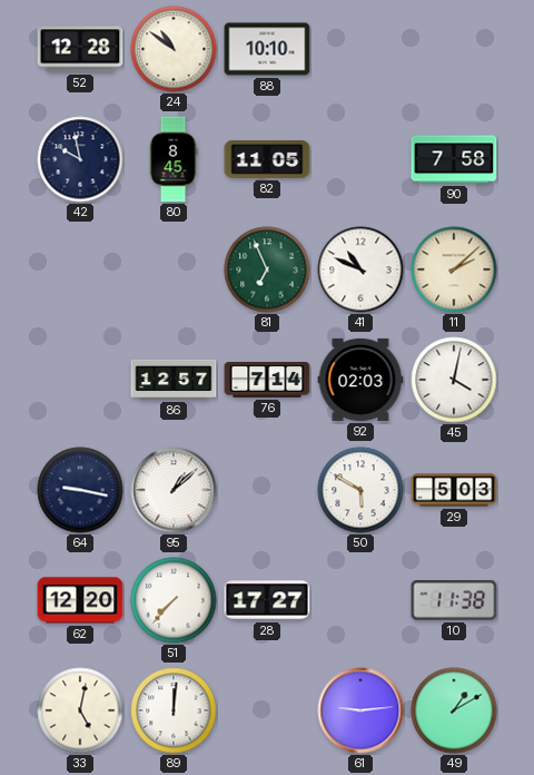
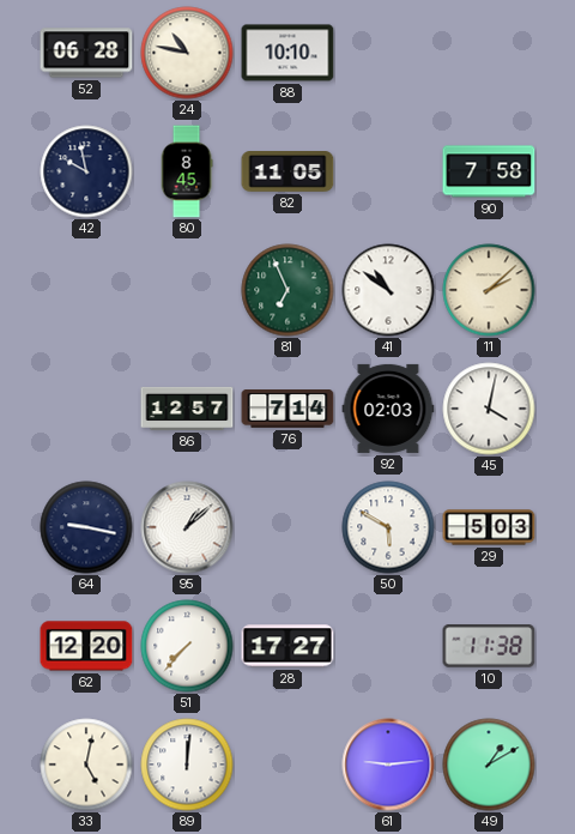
52: 12:28 -> 06:28 (86, 53)
24: 10:51 -> 10:47 (187, 53)
41: 10:49 -> 10:51 (388, 290)
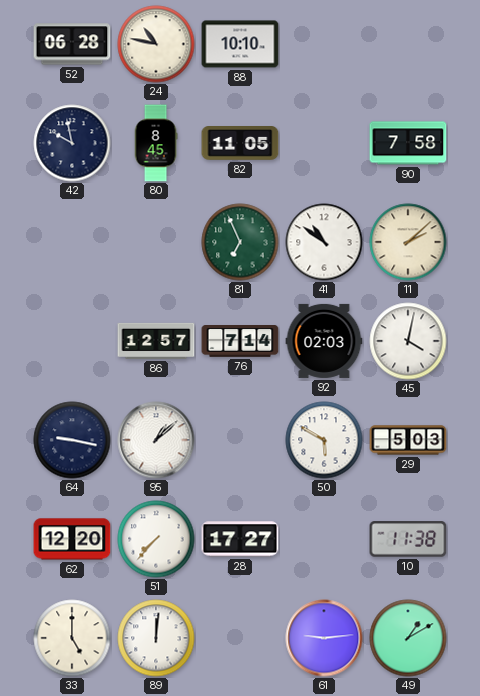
33: 5:02 -> 5:00 (72, 638)
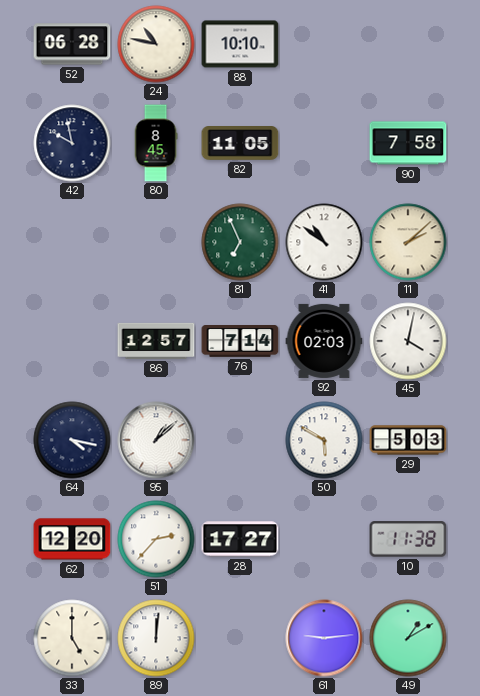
64: 9:17 -> 4:17 (72, 440)
51: 7:37 -> 2:37 (156, 539)
